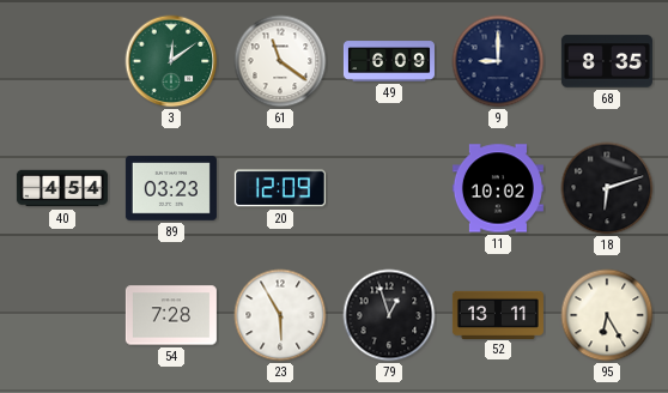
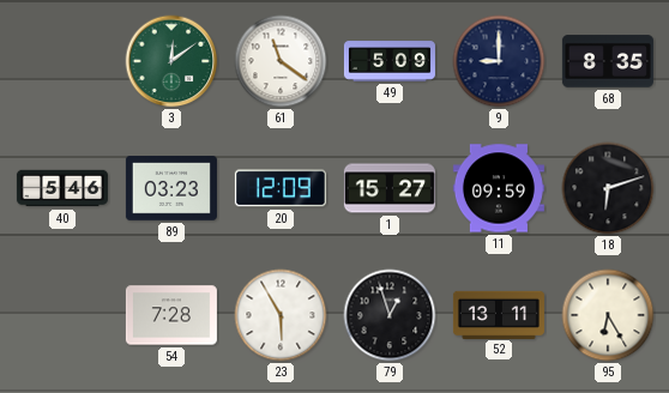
49: 6:09 -> 5:09 (390, 61)
40: 4:54 -> 5:46 (62, 188)
1: none -> 15:27 (390, 188)
11: 10:02 -> 09:59 (499, 188)
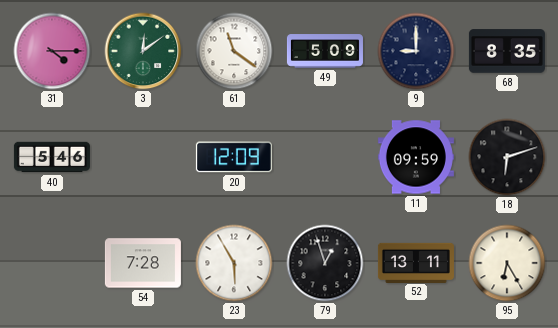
31: none -> 4:15 (52, 51)
89: 03:23 -> none (171, 188)
1: 15:27 -> none (390, 188)
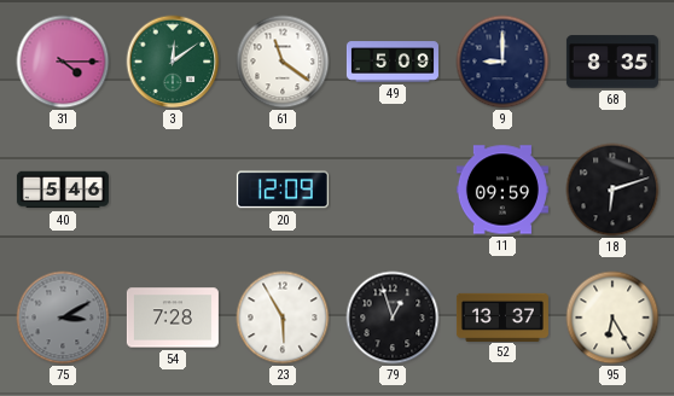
75: none -> 3:10 (63, 318)
52: 13:11 -> 13:37 (502, 316)
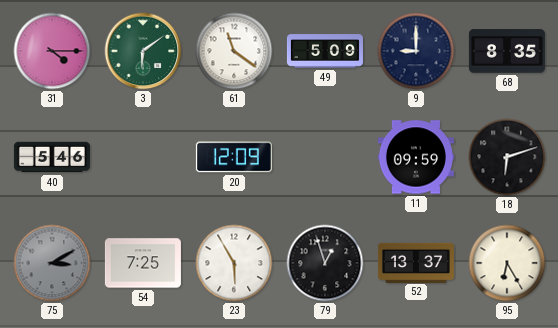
3: 12:09 -> 6:09 (143, 51)
54: 7:28 -> 7:25 (143, 263)
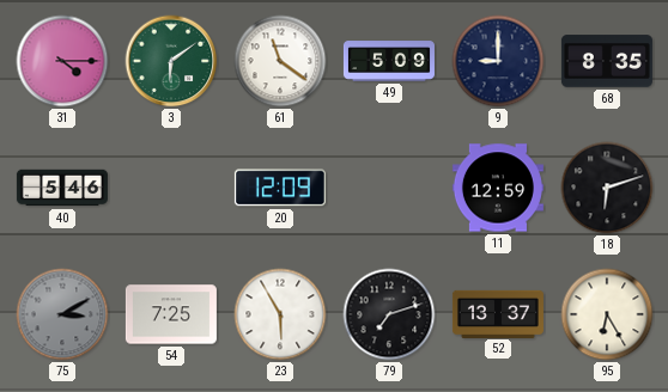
11: 09:59 -> 12:59 (498, 188)
79: 12:57 -> 7:12 (389, 314)
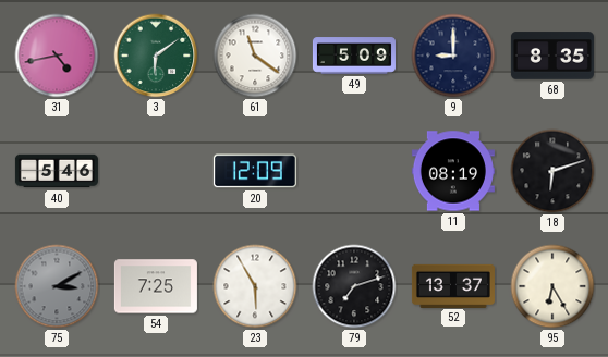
31: 4:15 -> 4:43 (57, 56)
11: 12:59 -> 08:19 (453, 171)
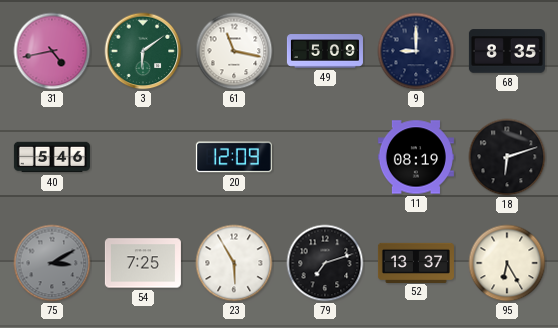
61: 11:21 -> 11:17 (234, 51)
